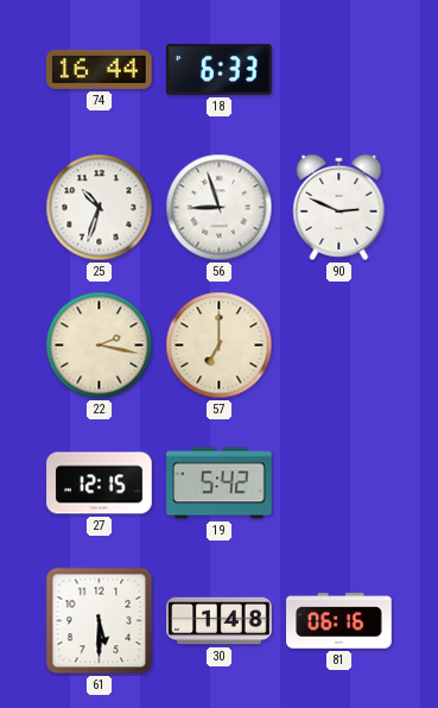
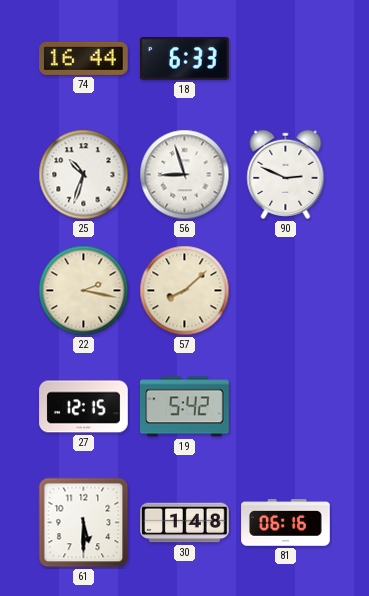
57: 7:00 -> 8:08 (185, 291)
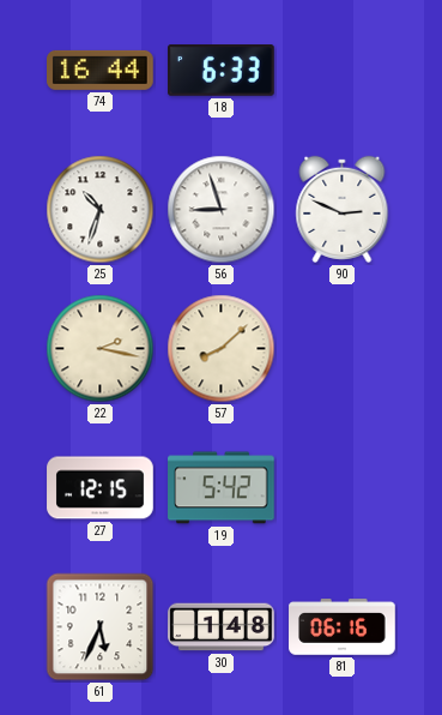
61: 5:30 -> 5:34 (101, 627)
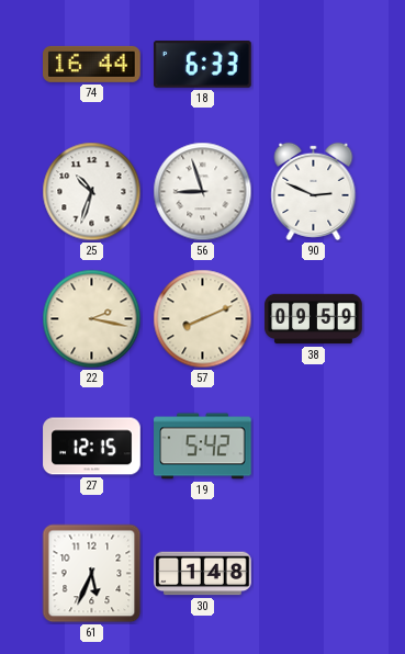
57: 8:08 -> 8:11 (203, 319)
38: none -> 09:59 (314, 319)
81: 06:16 -> none (343, 627)
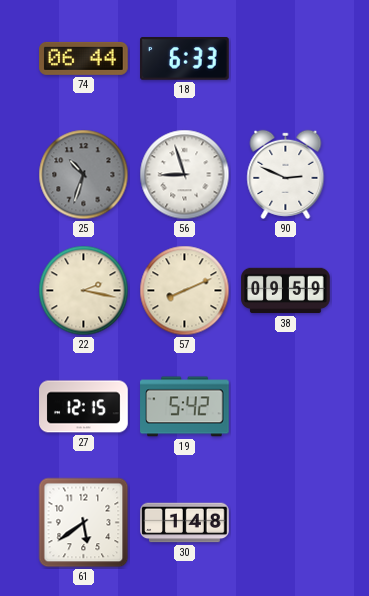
74: 16:44 -> 06:44 (84, 58)
25 dial: white -> grey (84, 175)
61: 5:34 -> 5:39 (84, 523)
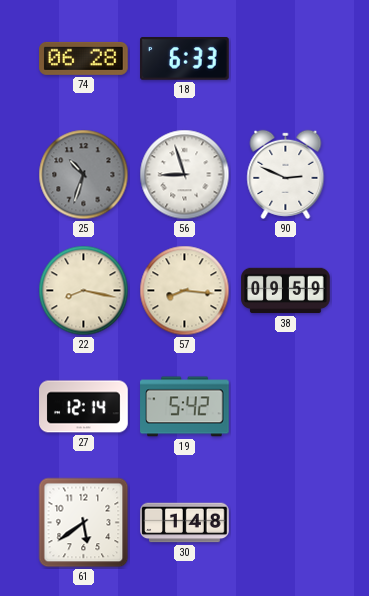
74: 06:44 -> 06:28 (84, 58)
22: 2:17 -> 8:17 (84, 291)
57: 8:11 -> 8:16 (185, 291)
27: 12:15 -> 12:14 (84, 407)
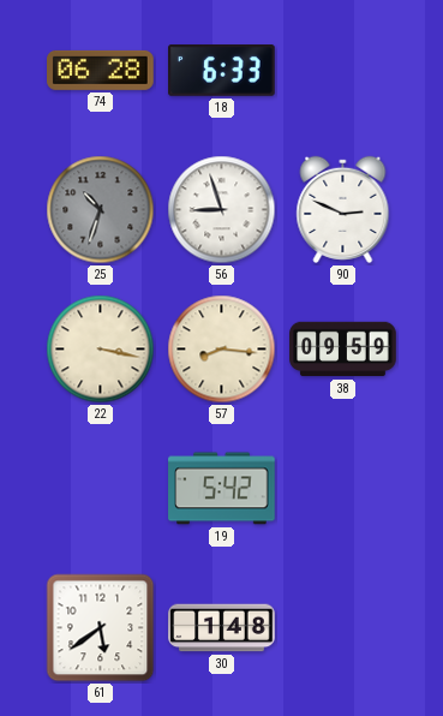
22: 8:17 -> 3:17 (101, 350)
27: 12:14 -> none (84, 407)
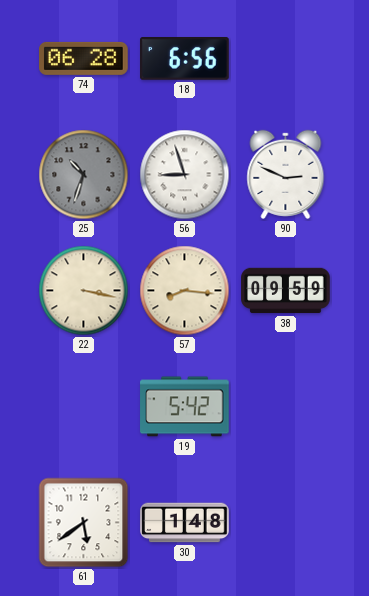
18: 6:33 -> 6:56 (185, 59)
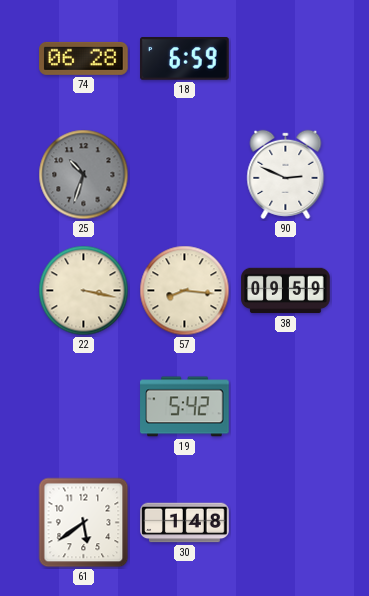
18: 6:56 -> 6:59 (185, 59)
56: 8:57 -> none (185, 175)
